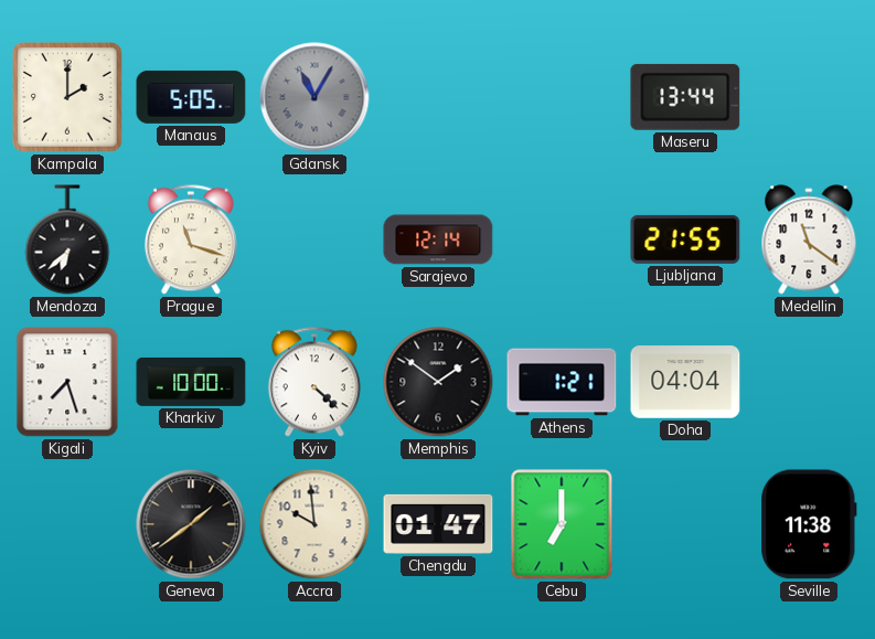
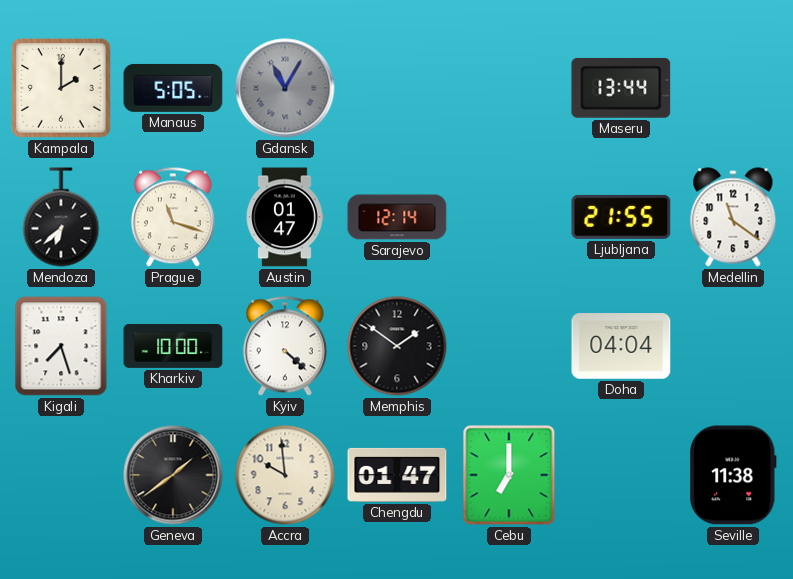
Austin: none -> 01:47 (285, 217)
Athens: 1:21 -> none (562, 382)
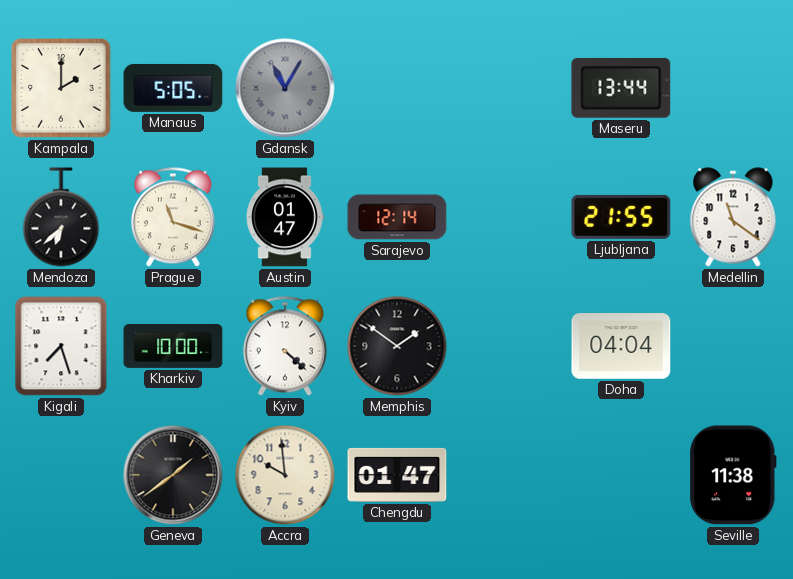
Cebu: 7:00 -> none (509, 475)
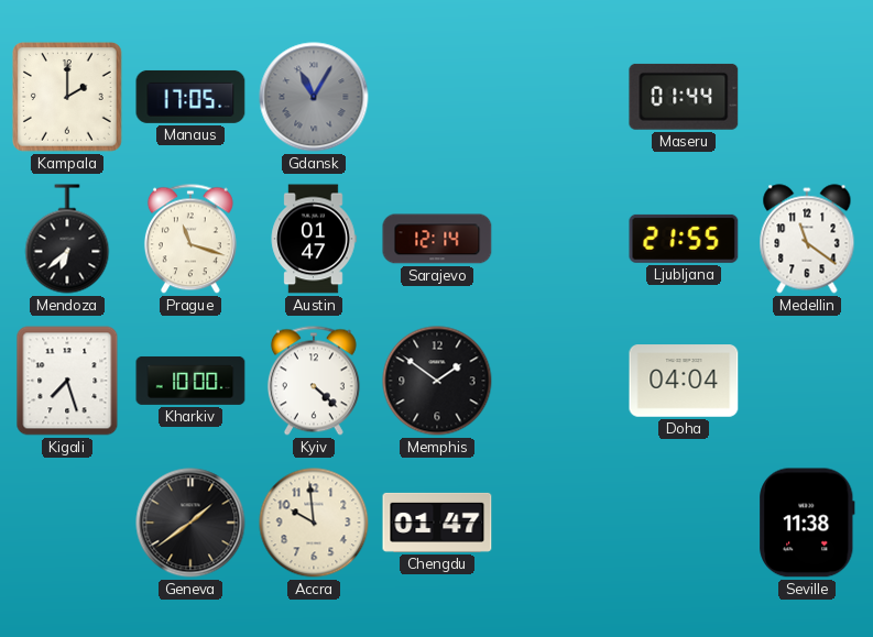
Manaus: 5:05 -> 17:05 (190, 97)
Maseru: 13:44 -> 01:44 (684, 97)
